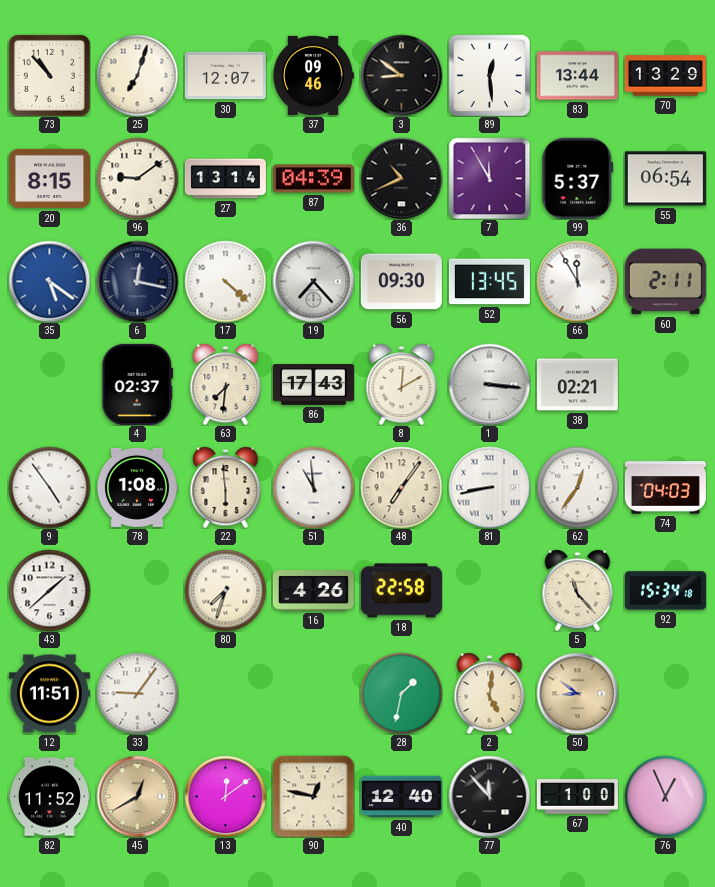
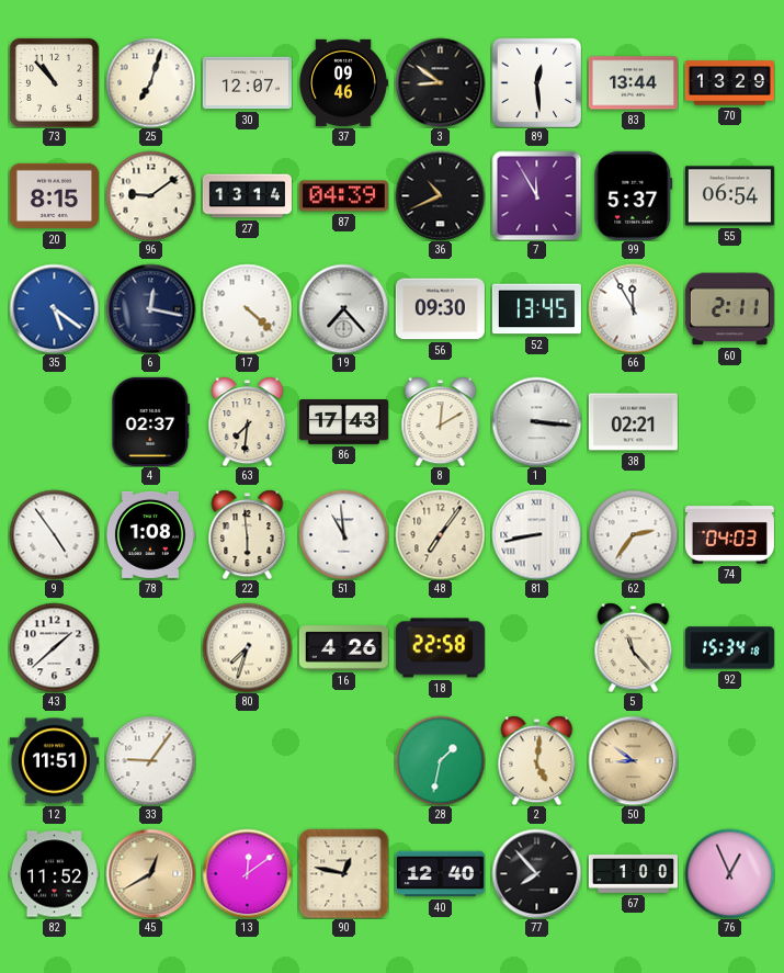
62: 12:36 -> 2:36 (633, 534)
77: 11:53 -> 7:53 (536, 873)
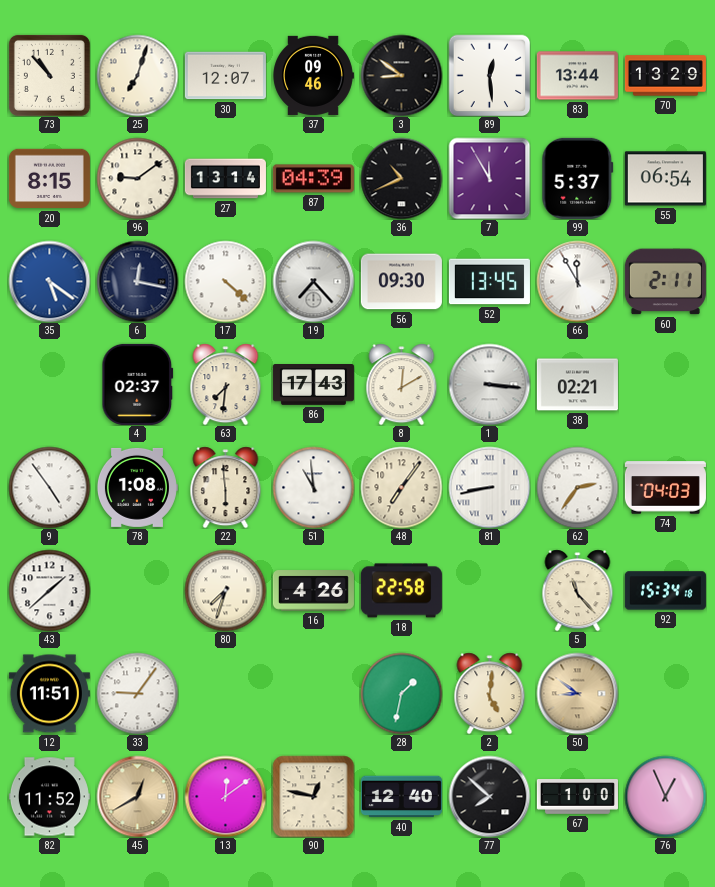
77: 7:53 -> 7:52 (489, 796)
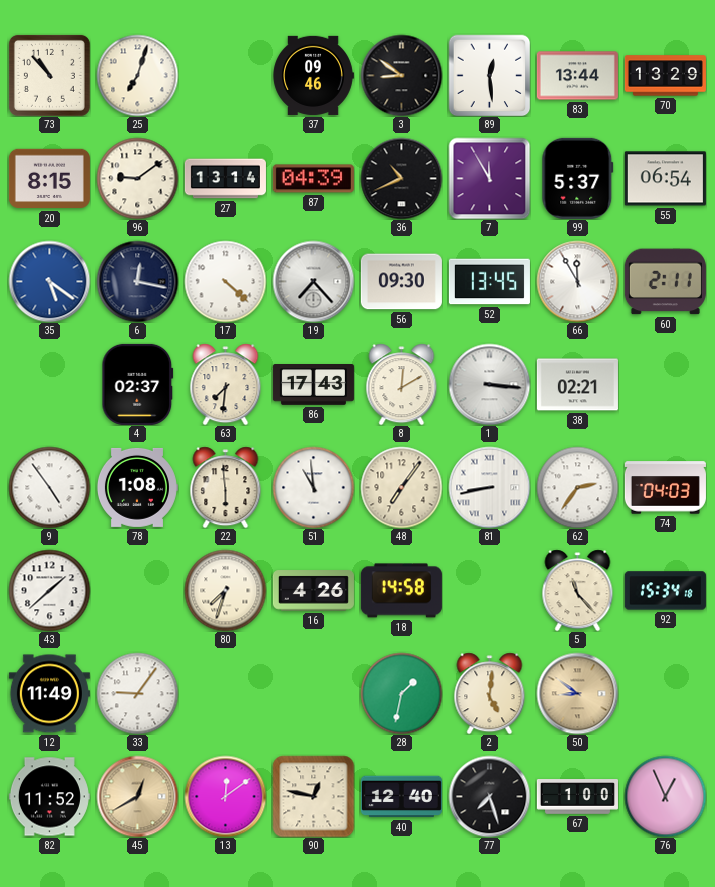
30: 12:07 -> none (225, 76)
18: 22:58 -> 14:58 (401, 591)
12: 11:51 -> 11:49 (49, 694)
77: 7:52 -> 7:27 (489, 796)
